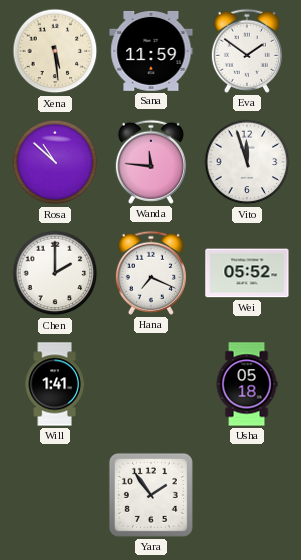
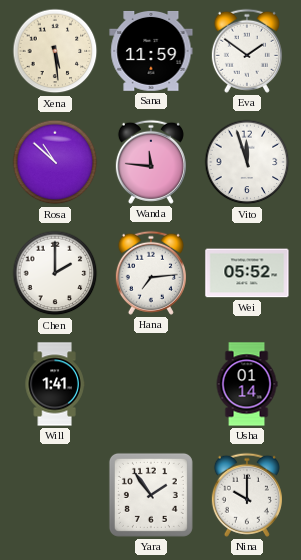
Hana: 7:19 -> 7:14 (151, 273)
Usha: 05:18 -> 01:14 (247, 384)
Nina: none -> 10:00 (247, 495)
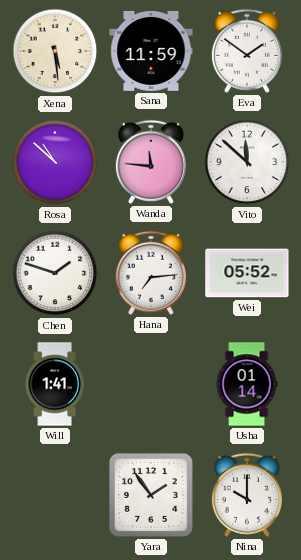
Vito: 11:57 -> 11:52 (247, 162)
Chen: 2:00 -> 1:48 (55, 273)
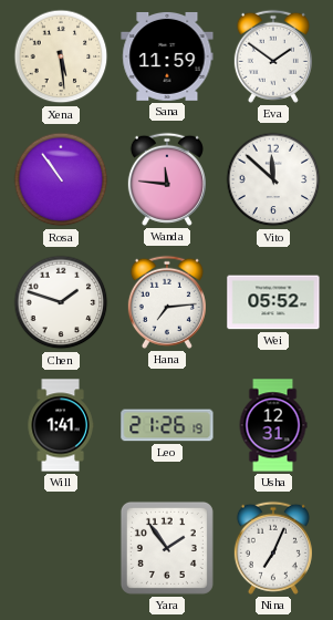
Rosa: 10:52 -> 10:54 (61, 179)
Leo: none -> 21:26 (167, 425)
Usha: 01:14 -> 12:31 (273, 425)
Nina: 10:00 -> 7:04 (273, 548)
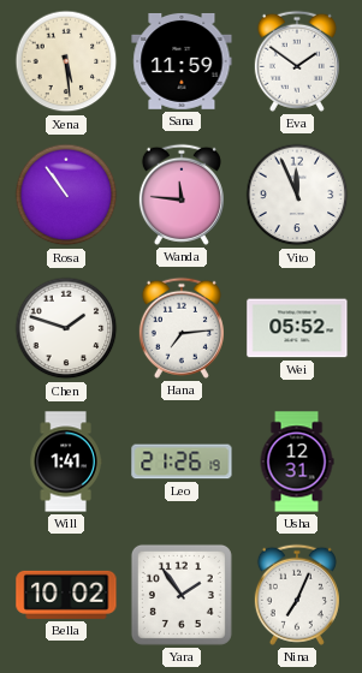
Vito: 11:52 -> 11:56 (297, 195)
Bella: none -> 10:02 (66, 595)
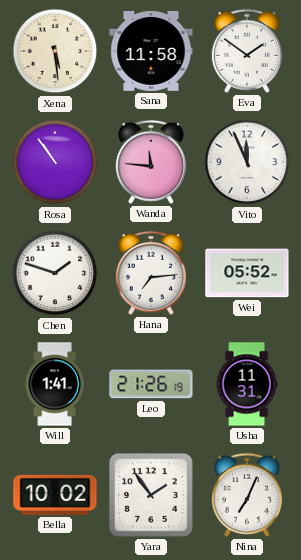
Sana: 11:59 -> 11:58 (151, 51)
Usha: 12:31 -> 11:31 (247, 384)
